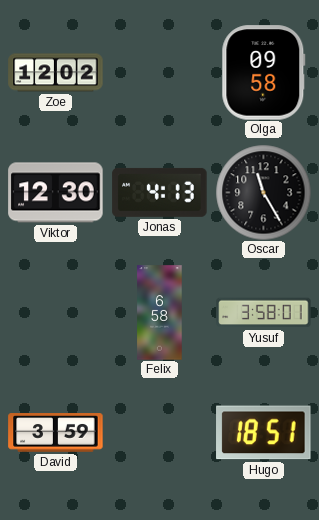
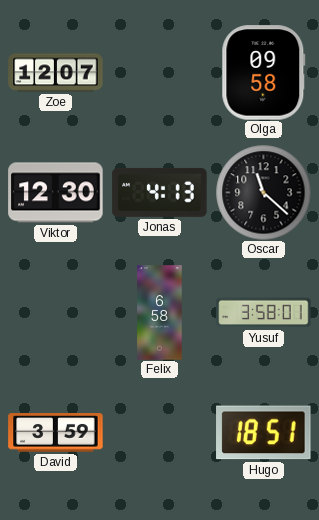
Zoe: 12:02 -> 12:07 (56, 73)
Oscar: 11:25 -> 11:22 (263, 192)
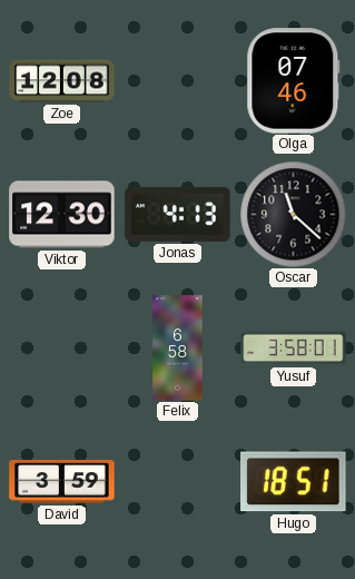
Zoe: 12:07 -> 12:08 (62, 81)
Olga: 09:58 -> 07:46 (294, 81)
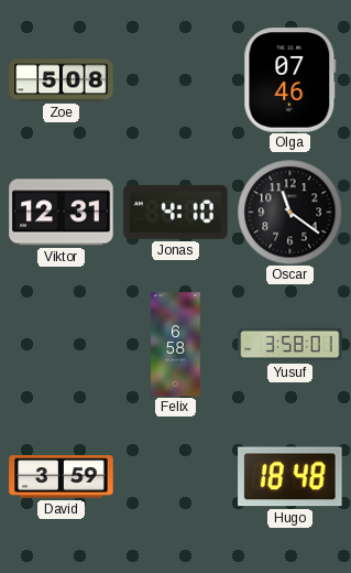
Zoe: 12:08 -> 5:08 (62, 80)
Viktor: 12:30 -> 12:31 (62, 213)
Jonas: 4:13 -> 4:10 (176, 212)
Oscar: 11:22 -> 11:21 (289, 212)
Hugo: 18:51 -> 18:48 (290, 477)
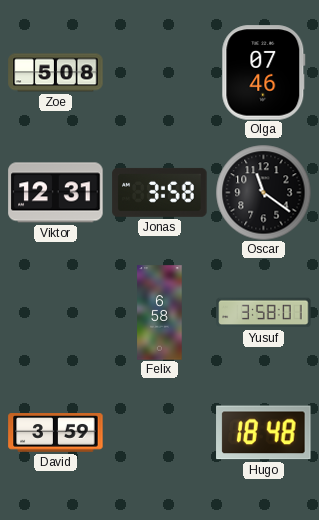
Jonas: 4:10 -> 3:58 (160, 192)
